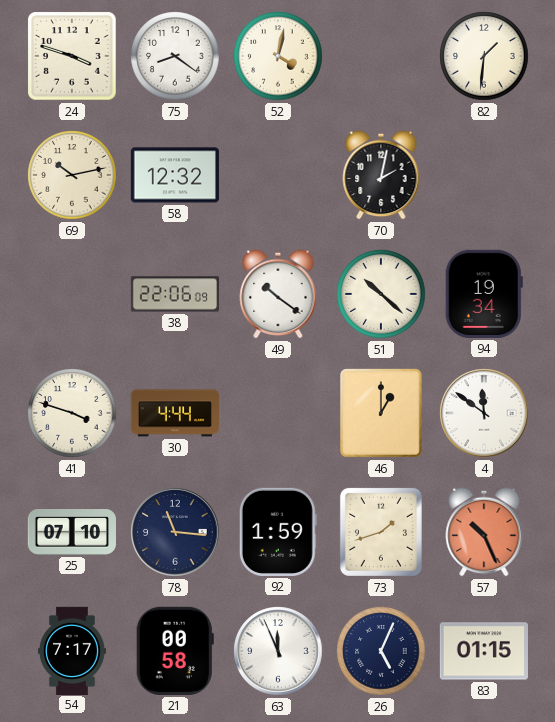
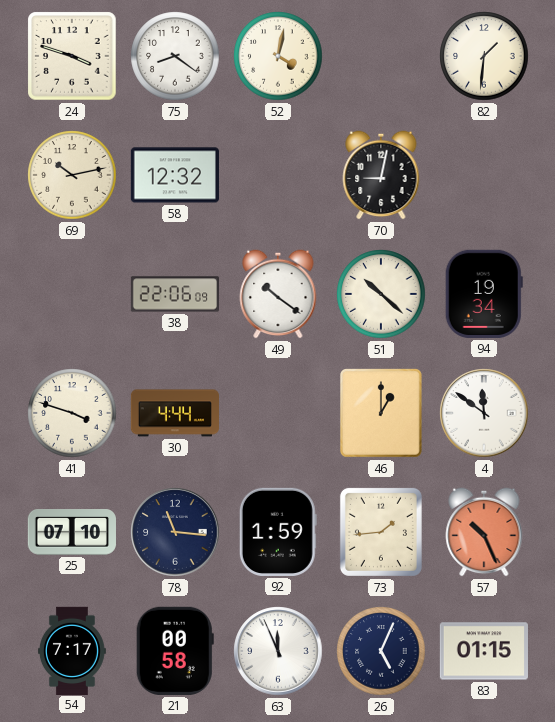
70: 2:02 -> 9:02 (381, 175)
73: 1:42 -> 1:44 (381, 532)
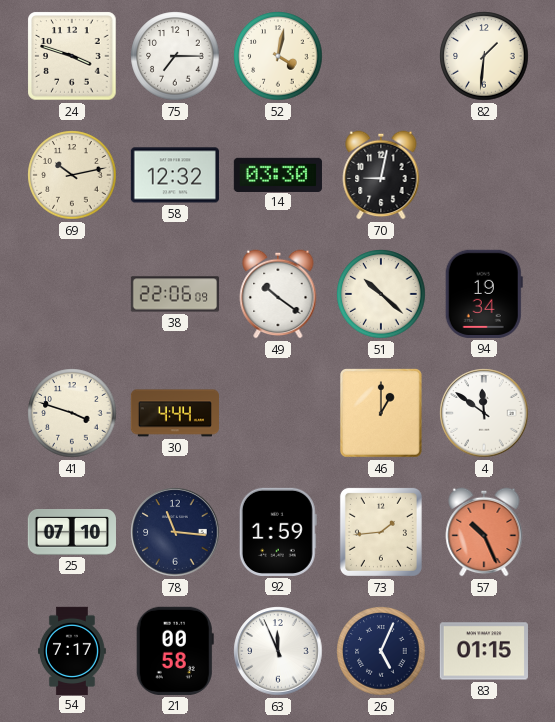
75: 8:21 -> 7:15 (175, 56)
14: none -> 03:30 (278, 174)
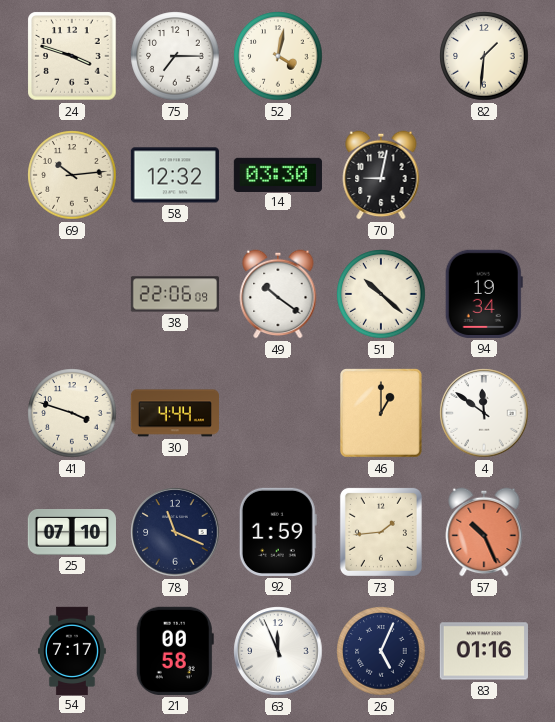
69: 10:13 -> 10:14 (72, 175)
78: 11:16 -> 11:19 (175, 532)
83: 01:15 -> 01:16 (484, 651)
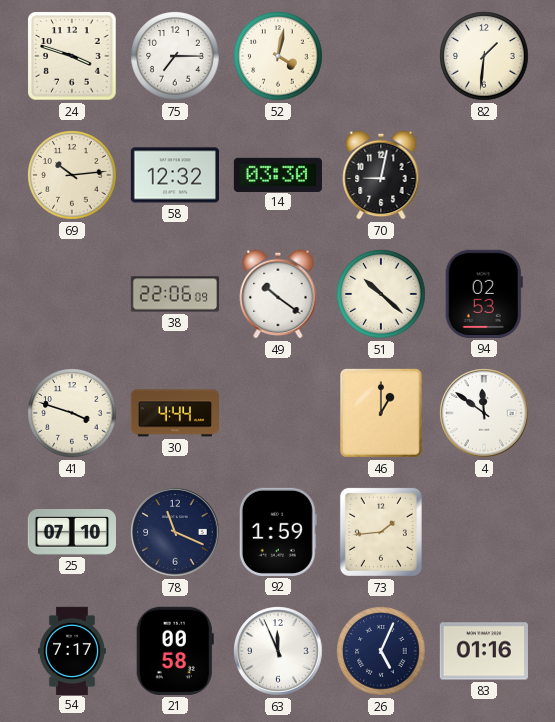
94: 19:34 -> 02:53 (484, 294)
57: 10:26 -> none (484, 532)
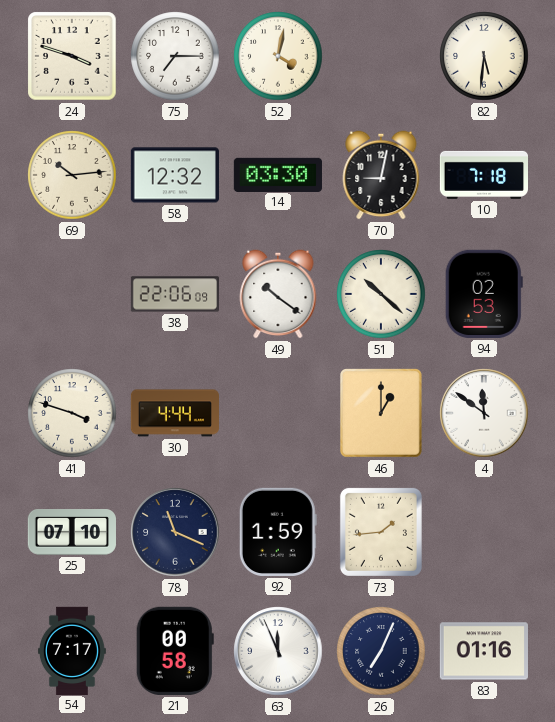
82: 1:31 -> 5:31 (484, 56)
10: none -> 7:18 (483, 175)
26: 5:04 -> 7:04 (381, 651)
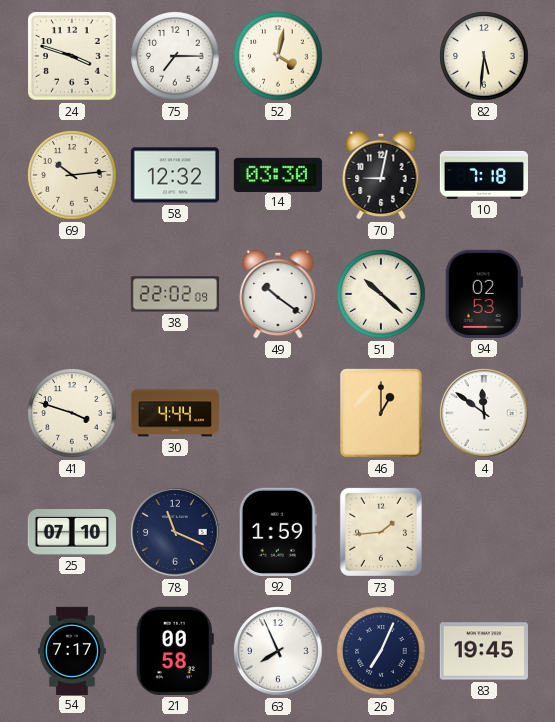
38: 22:06 -> 22:02 (174, 294)
63: 11:56 -> 7:56 (278, 651)
83: 01:16 -> 19:45 (484, 651)
